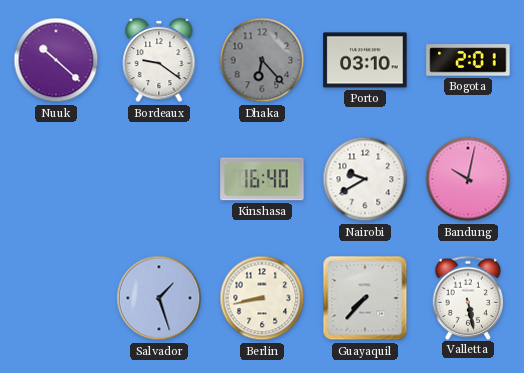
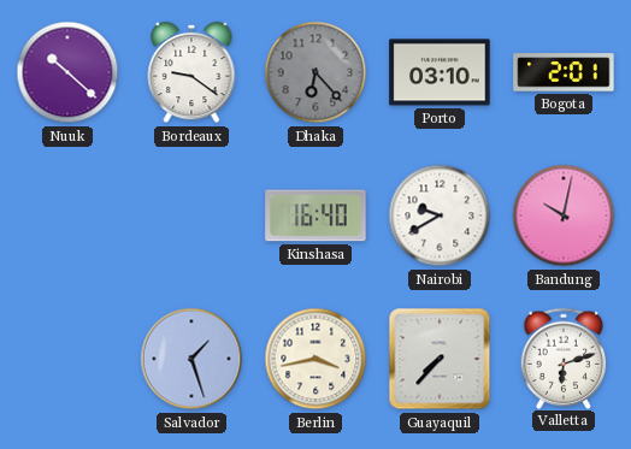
Berlin: 8:43 -> 3:43 (315, 359)
Valletta: 5:28 -> 6:12 (564, 358)
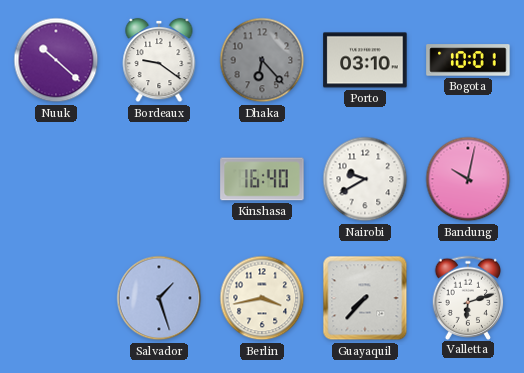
Bogota: 2:01 -> 10:01 (468, 60)
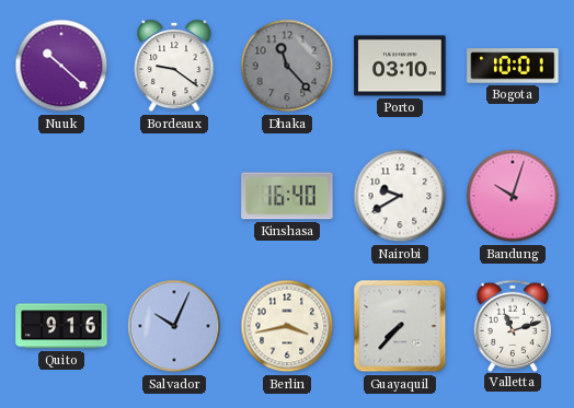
Dhaka: 6:23 -> 11:23 (287, 66)
Bandung: 10:02 -> 10:03 (513, 196)
Quito: none -> 9:16 (61, 326)
Salvador: 1:27 -> 10:04 (174, 326)
Valletta: 6:12 -> 11:12 (513, 325)
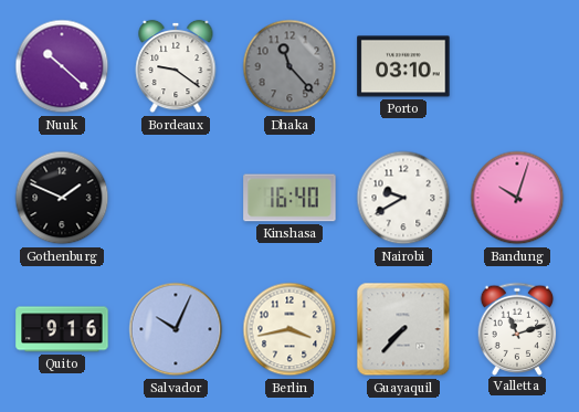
Bogota: 10:01 -> none (513, 66)
Gothenburg: none -> 1:49 (62, 198)
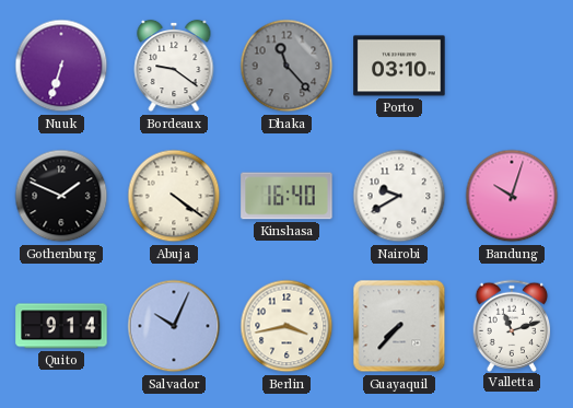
Nuuk: 10:22 -> 6:33 (61, 66)
Abuja: none -> 4:21 (174, 196)
Quito: 9:16 -> 9:14 (61, 326)
